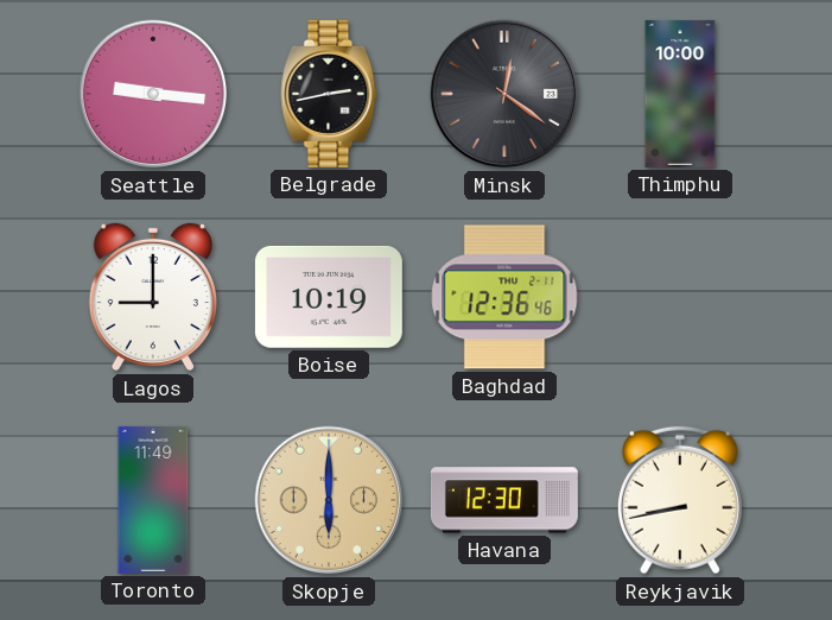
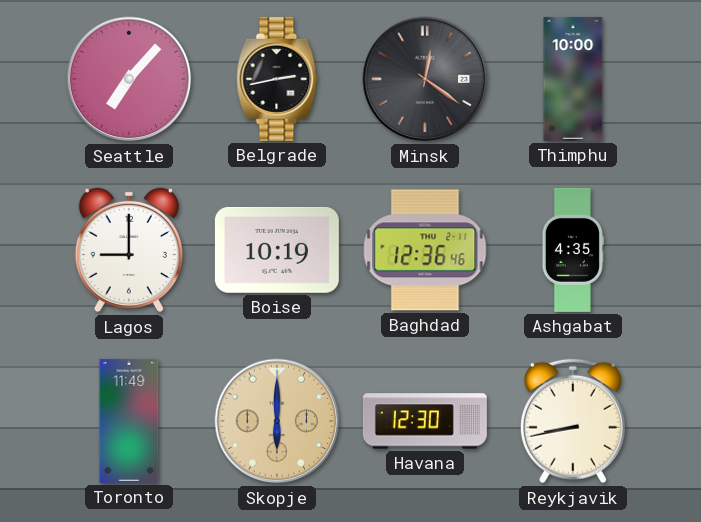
Seattle: 9:16 -> 7:07 (129, 79)
Ashgabat: none -> 4:35 (573, 250)
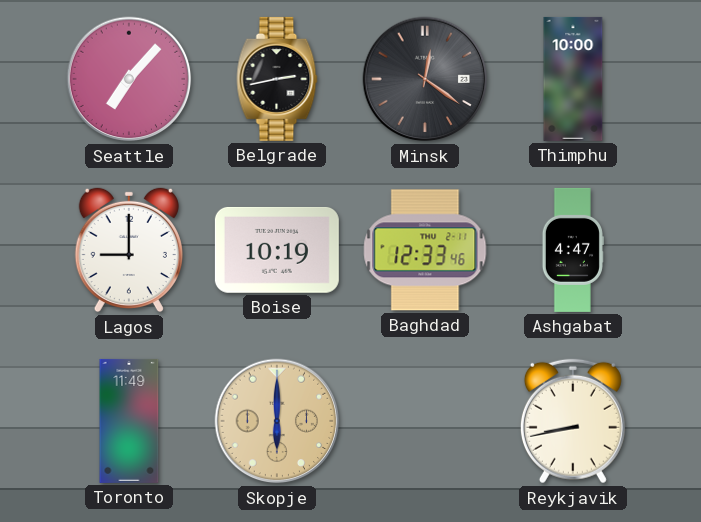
Baghdad: 12:36 -> 12:33 (425, 250)
Ashgabat: 4:35 -> 4:47 (573, 250)
Havana: 12:30 -> none (425, 421)
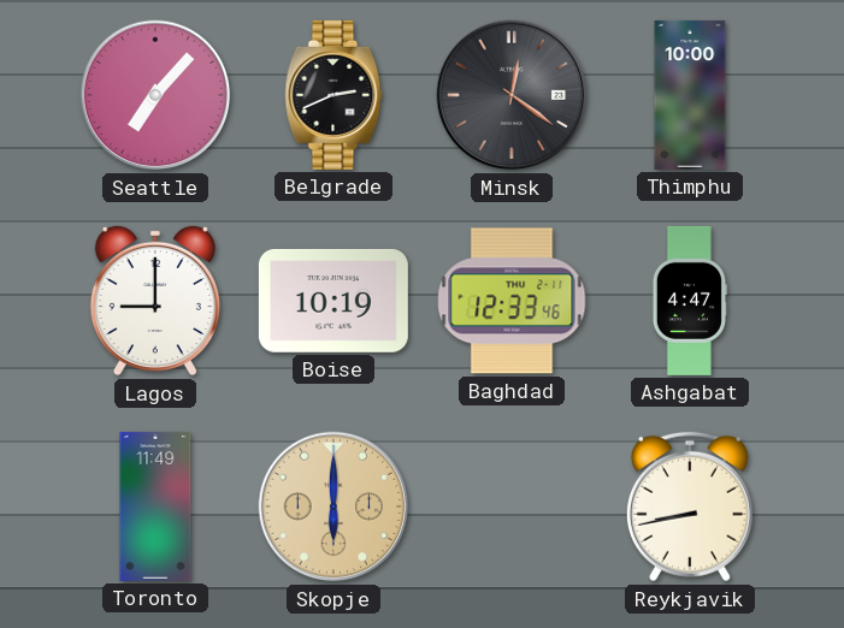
Belgrade: 2:43 -> 2:41 (334, 95)
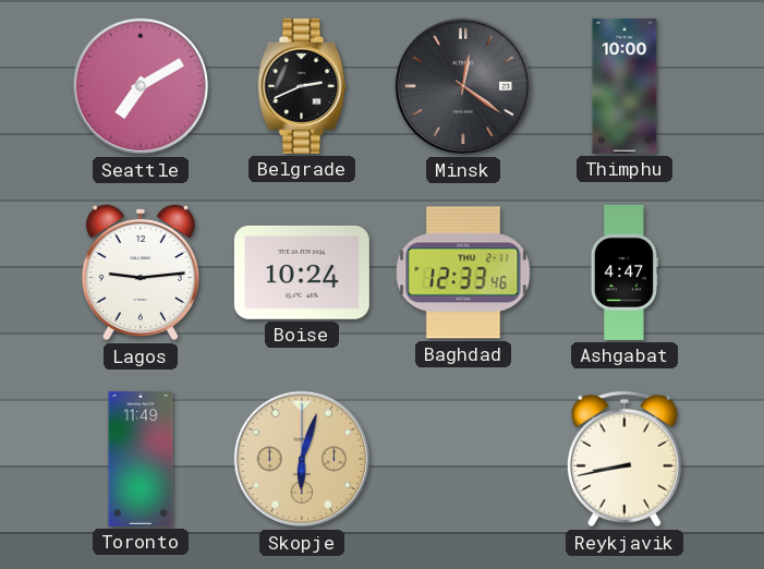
Seattle: 7:07 -> 7:10 (141, 86)
Lagos: 9:00 -> 9:14 (141, 273)
Boise: 10:19 -> 10:24 (302, 273)
Skopje: 6:00 -> 6:03 (302, 459)
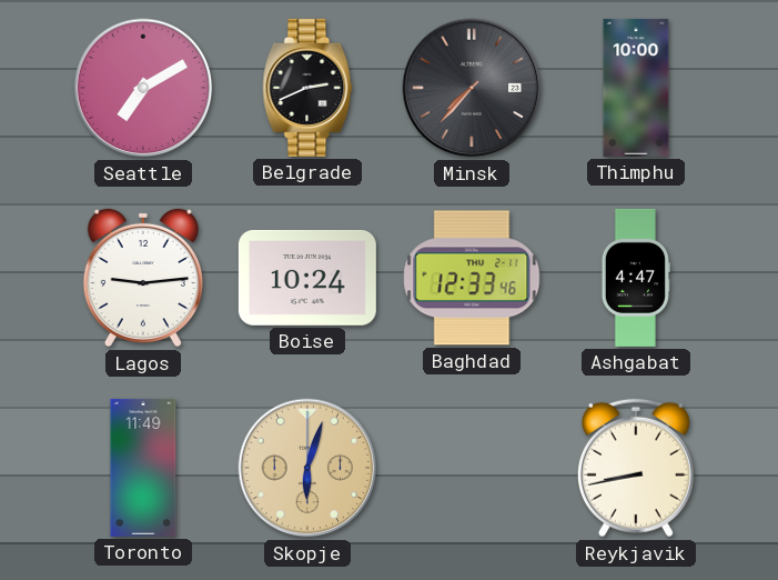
Minsk: 12:21 -> 7:37 (472, 88)
